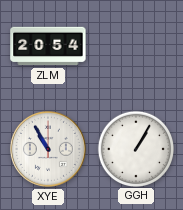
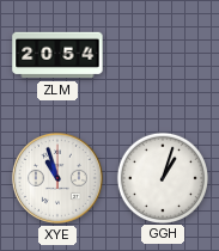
XYE: 10:55 -> 10:57 (57, 178)
GGH: 1:05 -> 1:03 (162, 177)
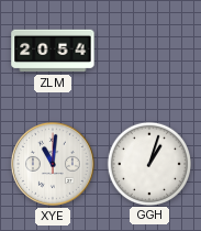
XYE: 10:57 -> 11:01 (53, 164)
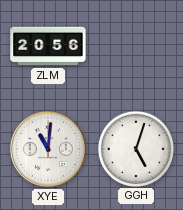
ZLM: 20:54 -> 20:56 (48, 46)
GGH: 1:03 -> 5:03 (135, 148)
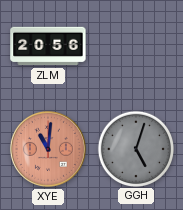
XYE dial: white -> salmon (48, 149)
GGH dial: white -> grey (135, 148)
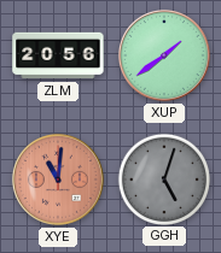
XUP: none -> 1:39 (164, 55)
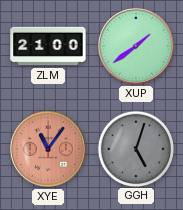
ZLM: 20:56 -> 21:00 (48, 46)
XYE: 11:01 -> 11:06 (48, 149)
